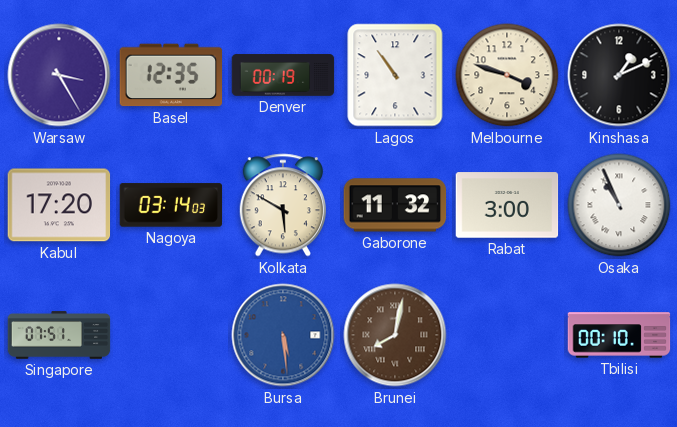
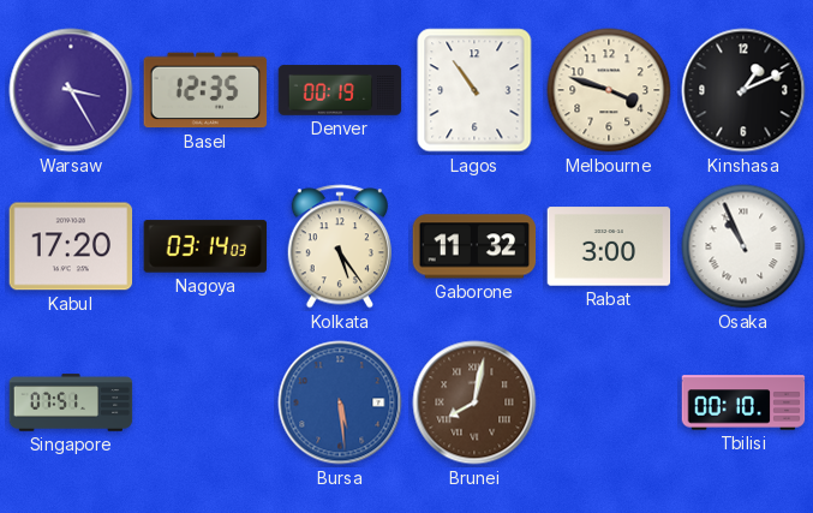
Kolkata: 5:50 -> 5:24 (340, 246)
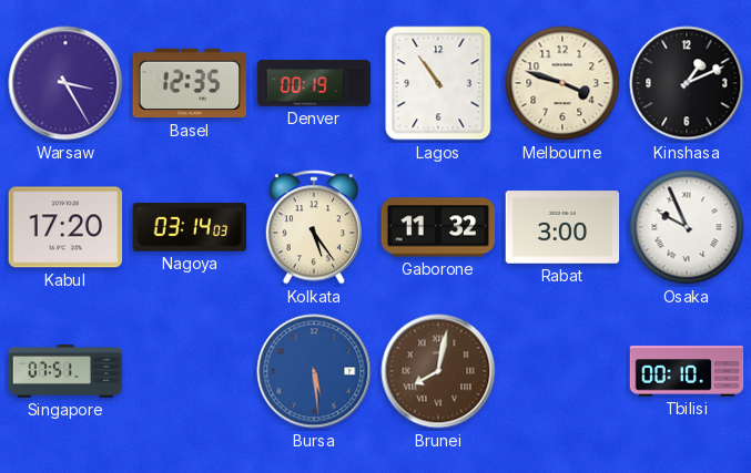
Osaka: 10:56 -> 9:56 (687, 227)
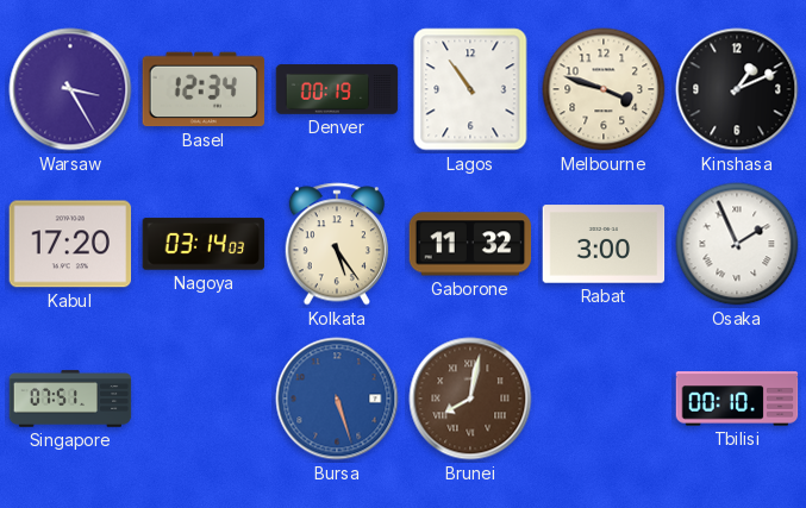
Basel: 12:35 -> 12:34 (204, 89)
Osaka: 9:56 -> 1:56 (737, 244)
Bursa: 5:29 -> 5:27 (337, 399)
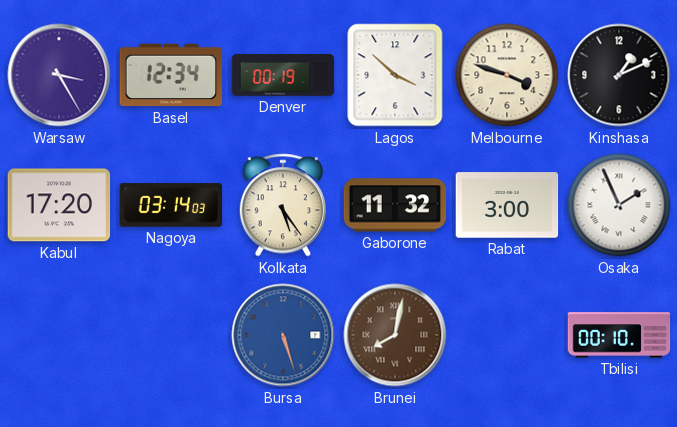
Lagos: 10:54 -> 3:52 (395, 75)
Singapore: 07:51 -> none (70, 399)
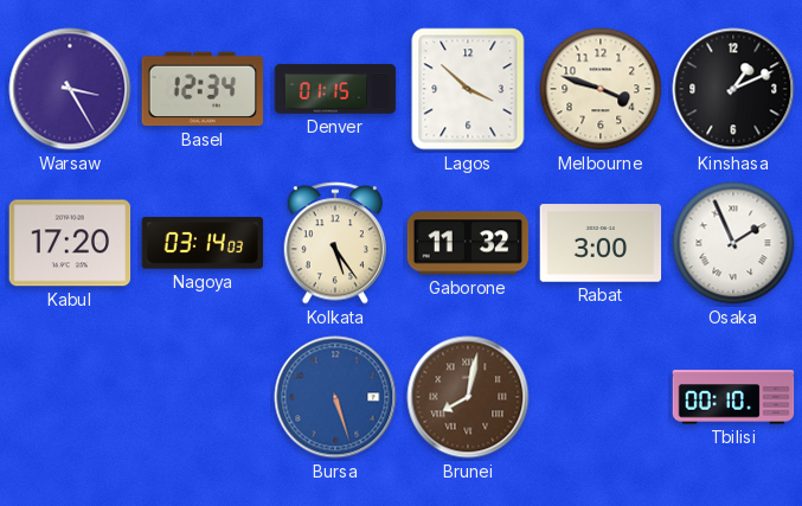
Denver: 00:19 -> 01:15 (335, 89)
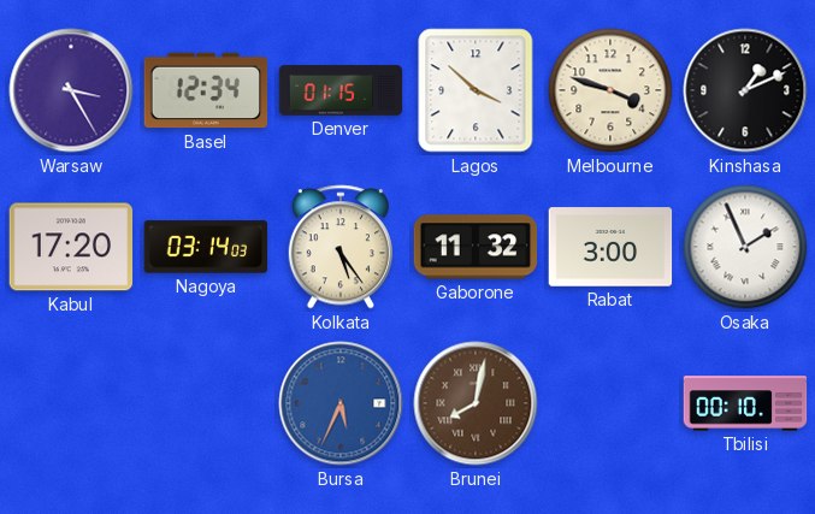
Bursa: 5:27 -> 5:34 (341, 403)
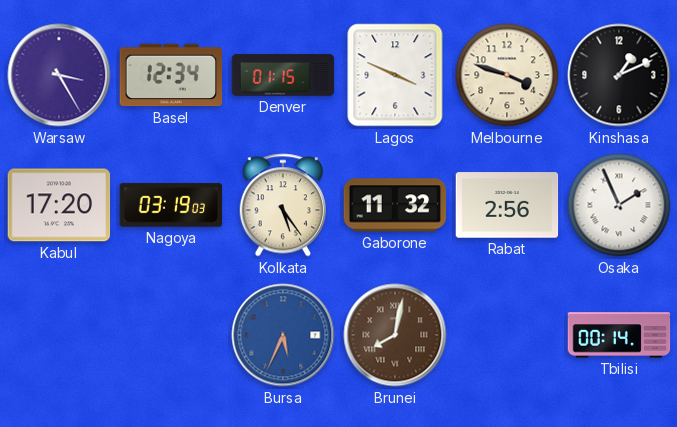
Lagos: 3:52 -> 3:49 (395, 75)
Nagoya: 03:14 -> 03:19 (171, 205)
Rabat: 3:00 -> 2:56 (507, 205)
Tbilisi: 00:10 -> 00:14 (619, 335)
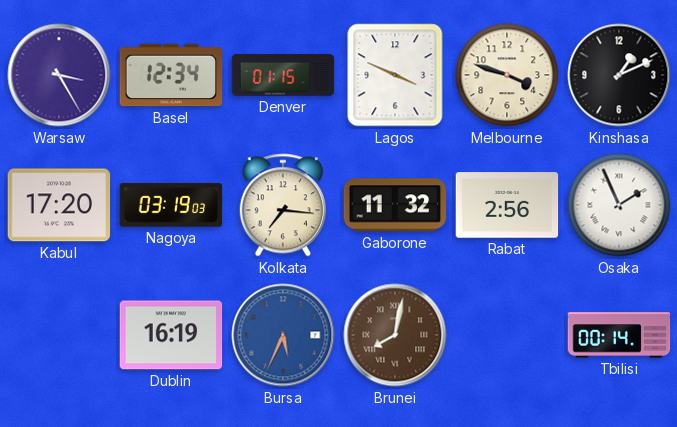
Kolkata: 5:24 -> 7:16 (283, 205)
Dublin: none -> 16:19 (171, 335)
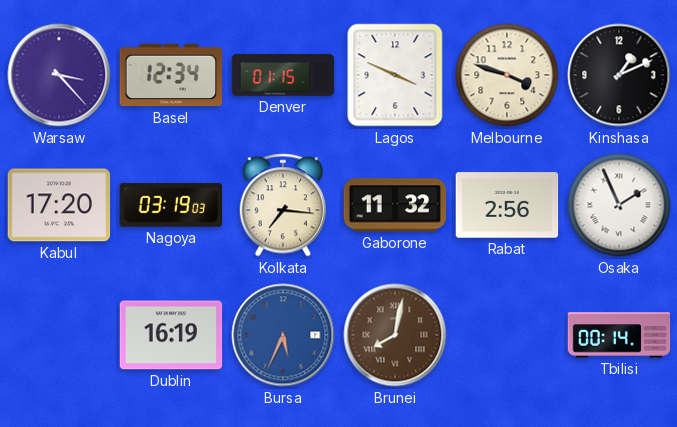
Warsaw: 3:25 -> 3:23 (59, 75)
